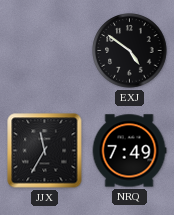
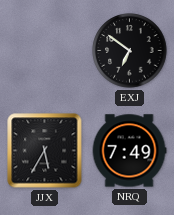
EXJ: 4:51 -> 6:51 (130, 51)
JJX: 11:35 -> 5:35 (45, 151)
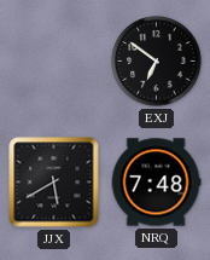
JJX: 5:35 -> 5:40 (54, 183)
NRQ: 7:49 -> 7:48 (156, 183)
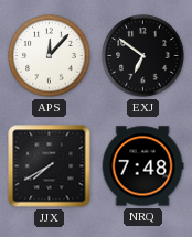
APS: none -> 12:07 (50, 56)
JJX: 5:40 -> 7:40 (50, 166)
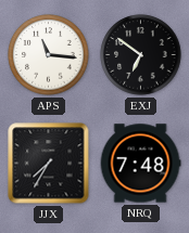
APS: 12:07 -> 11:16 (49, 55)
JJX: 7:40 -> 7:35 (49, 164)
